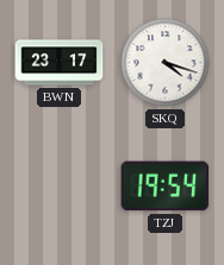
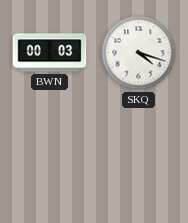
BWN: 23:17 -> 00:03 (50, 53)
TZJ: 19:54 -> none (166, 187)
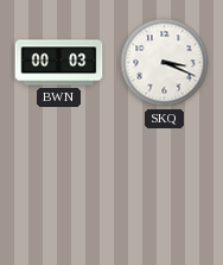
SKQ: 4:18 -> 3:19 (165, 63)
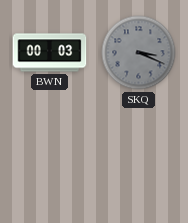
SKQ dial: white -> grey (139, 53)
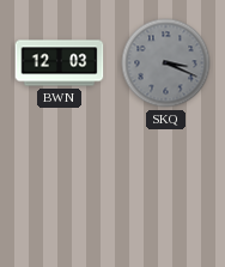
BWN: 00:03 -> 12:03 (60, 63)
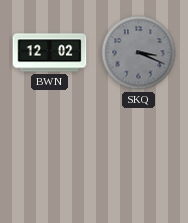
BWN: 12:03 -> 12:02 (50, 53)
